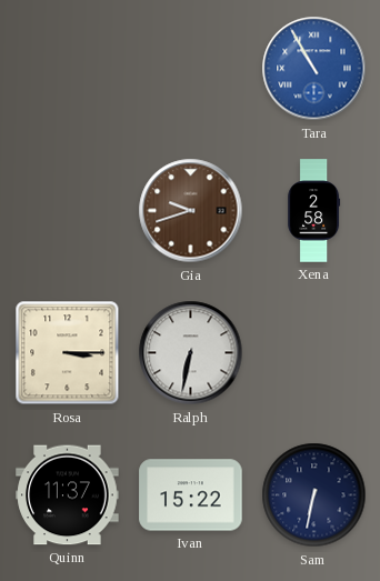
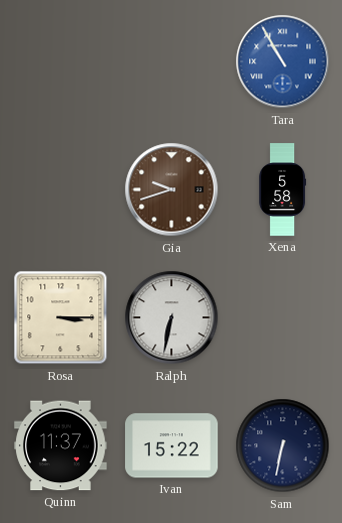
Xena: 2:58 -> 5:58 (283, 190)
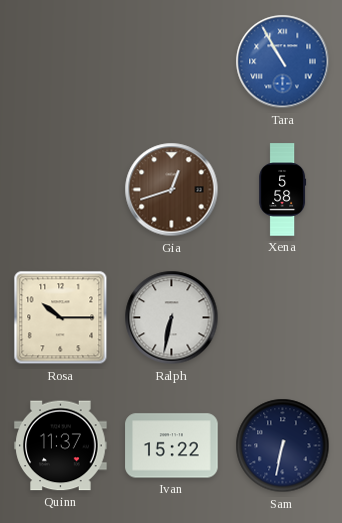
Gia: 9:42 -> 12:42 (172, 190)
Rosa: 3:15 -> 10:15 (61, 318)
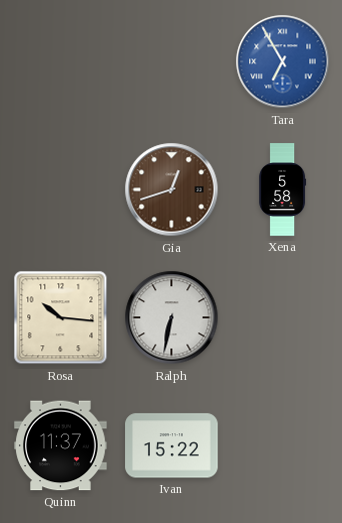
Tara: 10:55 -> 6:55 (283, 62)
Rosa: 10:15 -> 10:16 (61, 318)
Sam: 6:32 -> none (283, 446)
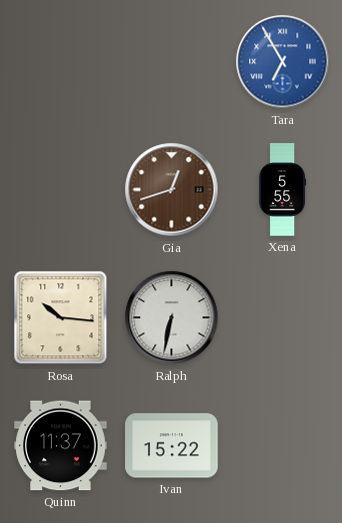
Xena: 5:58 -> 5:55 (283, 190)
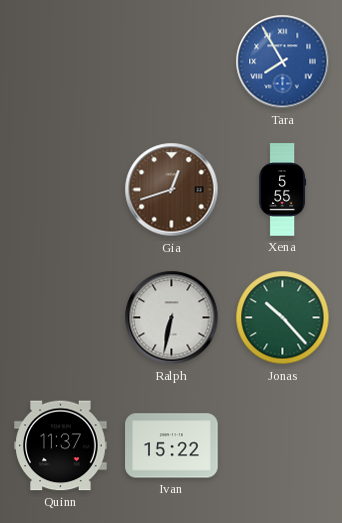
Tara: 6:55 -> 7:55 (283, 62)
Rosa: 10:16 -> none (61, 318)
Jonas: none -> 10:23 (283, 318)
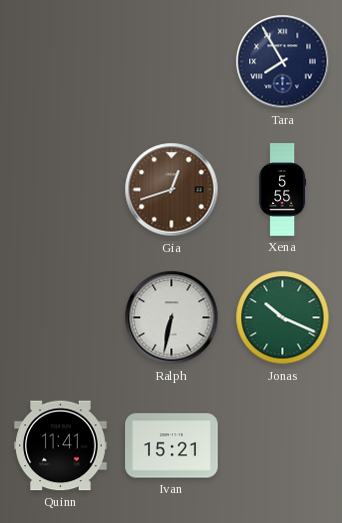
Tara dial: blue -> navy (283, 62)
Jonas: 10:23 -> 10:19 (283, 318)
Quinn: 11:37 -> 11:41 (61, 446)
Ivan: 15:22 -> 15:21 (172, 446)
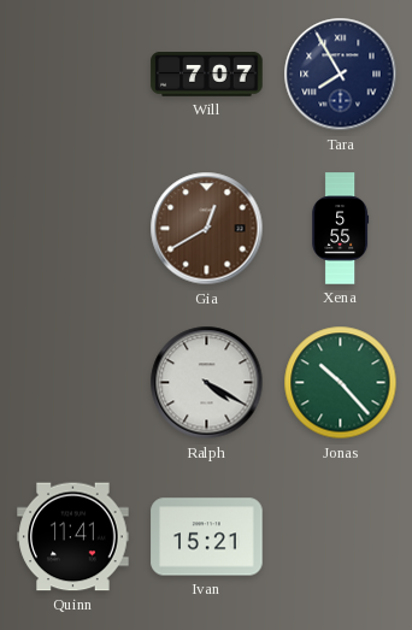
Will: none -> 7:07 (207, 75)
Gia: 12:42 -> 12:40 (207, 229)
Ralph: 6:32 -> 4:20 (207, 383)
Jonas: 10:19 -> 10:23 (341, 383)
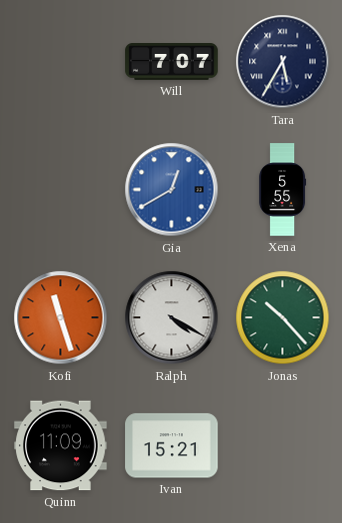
Tara: 7:55 -> 5:35 (283, 62)
Gia dial: brown -> blue (172, 190)
Kofi: none -> 11:27 (61, 318)
Quinn: 11:41 -> 11:09 (61, 446)
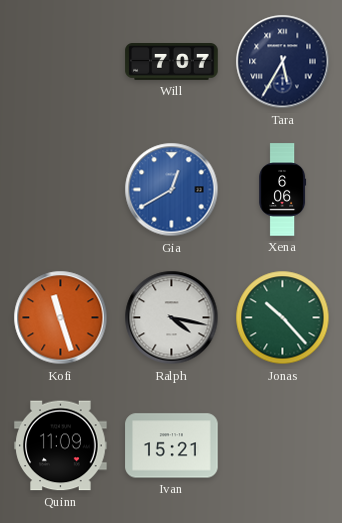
Xena: 5:55 -> 6:06 (283, 190)
Ralph: 4:20 -> 4:17 (172, 318)
